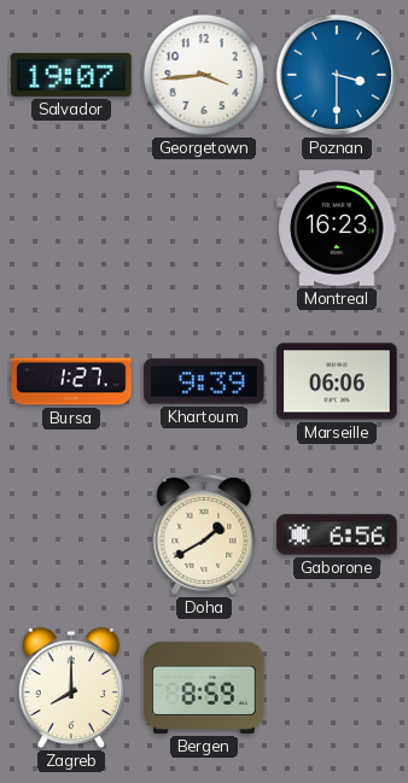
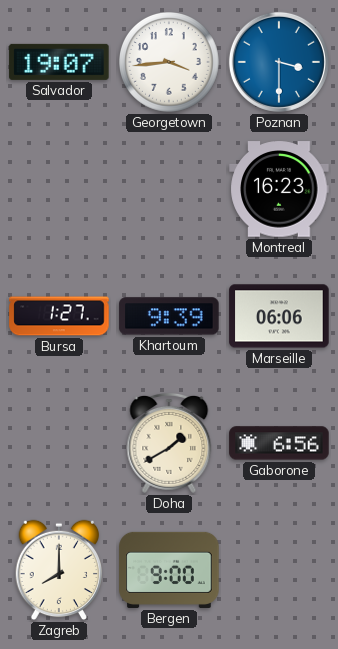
Bergen: 8:59 -> 9:00 (169, 570)
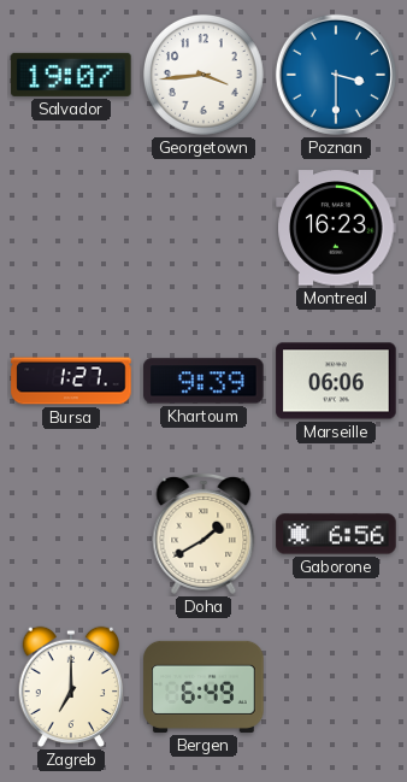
Zagreb: 8:00 -> 7:00 (71, 687)
Bergen: 9:00 -> 6:49 (203, 687)
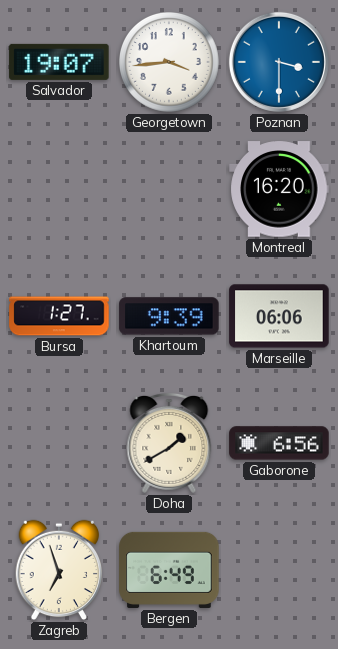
Montreal: 16:23 -> 16:20 (279, 189)
Zagreb: 7:00 -> 6:57 (59, 570)
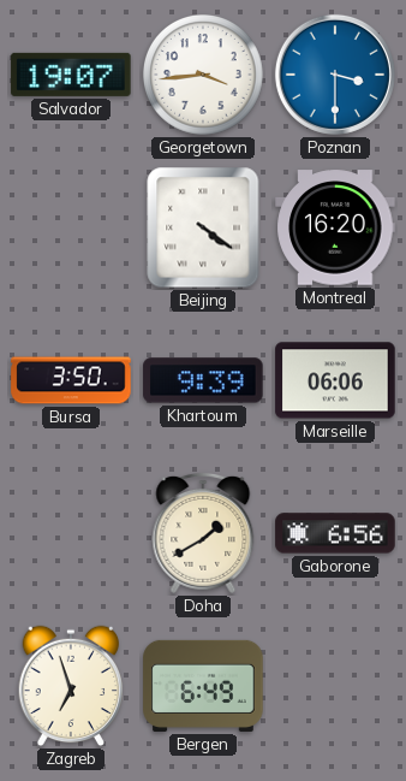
Beijing: none -> 4:21 (203, 227)
Bursa: 1:27 -> 3:50 (71, 380)
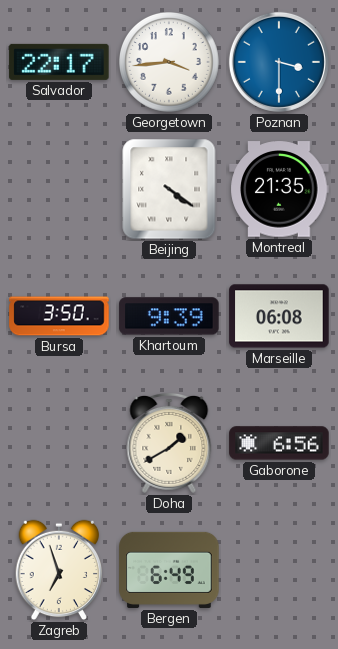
Salvador: 19:07 -> 22:17 (59, 62)
Montreal: 16:20 -> 21:35 (279, 189)
Marseille: 06:06 -> 06:08 (279, 316)
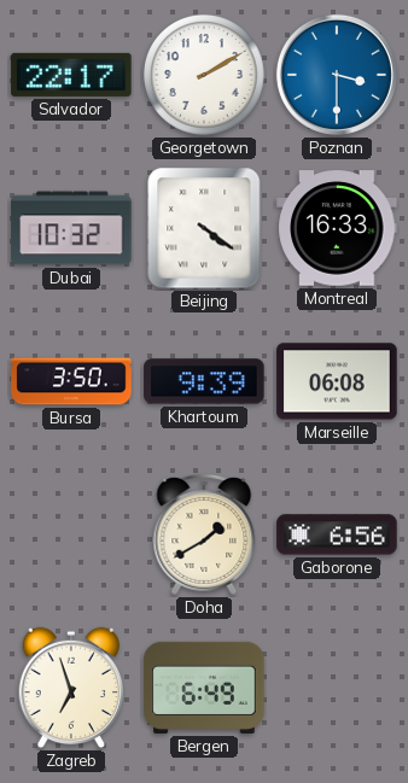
Georgetown: 3:44 -> 2:10 (205, 76)
Dubai: none -> 10:32 (71, 228)
Montreal: 21:35 -> 16:33 (337, 228)
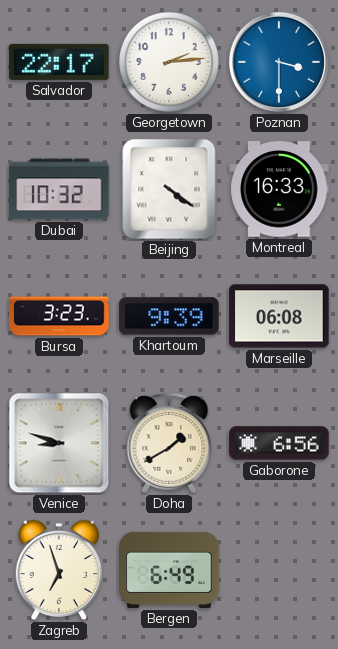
Georgetown: 2:10 -> 2:14 (170, 63)
Bursa: 3:50 -> 3:23 (59, 316)
Venice: none -> 8:48 (59, 443)
